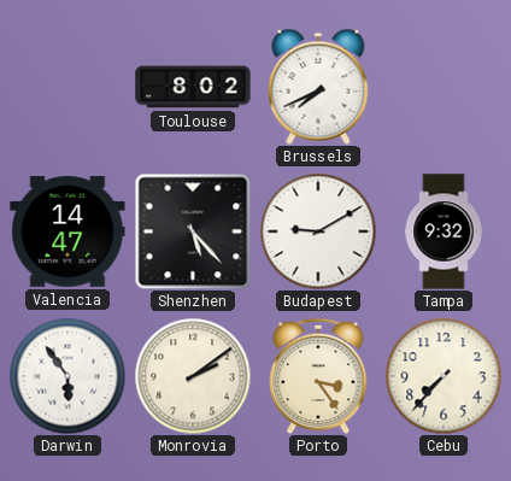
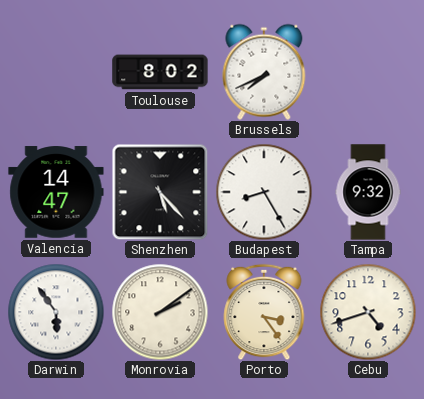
Budapest: 9:10 -> 8:25 (264, 192)
Cebu: 7:37 -> 4:42 (368, 312)
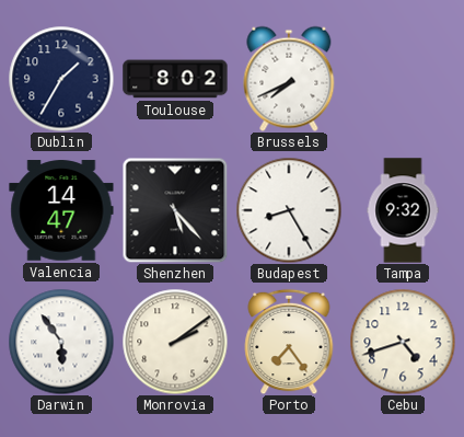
Dublin: none -> 1:35 (61, 79)
Porto: 3:24 -> 7:24 (289, 342)
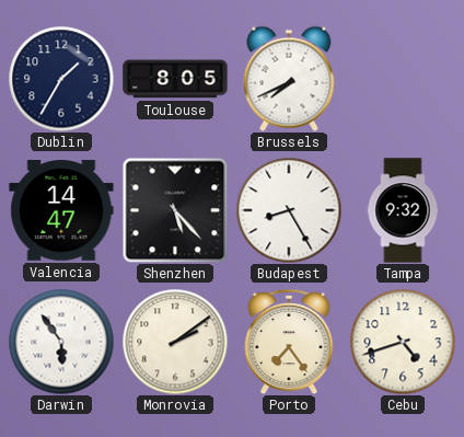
Toulouse: 8:02 -> 8:05 (175, 79)
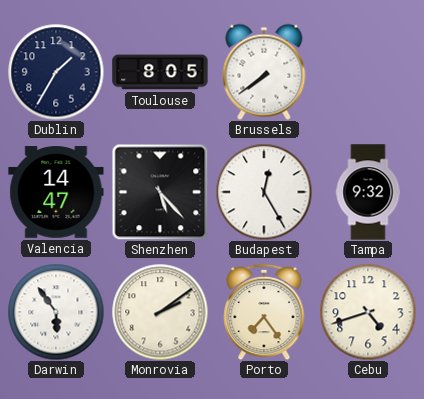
Brussels: 7:41 -> 7:39 (264, 72)
Budapest: 8:25 -> 12:25 (264, 192)
